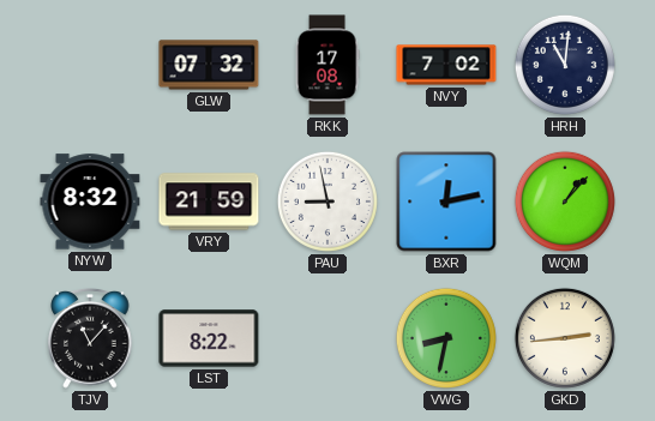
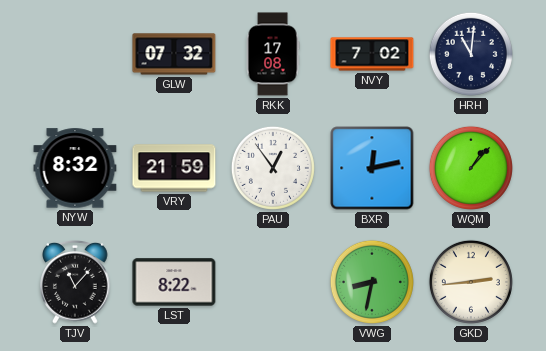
PAU: 8:58 -> 12:54 (273, 168)
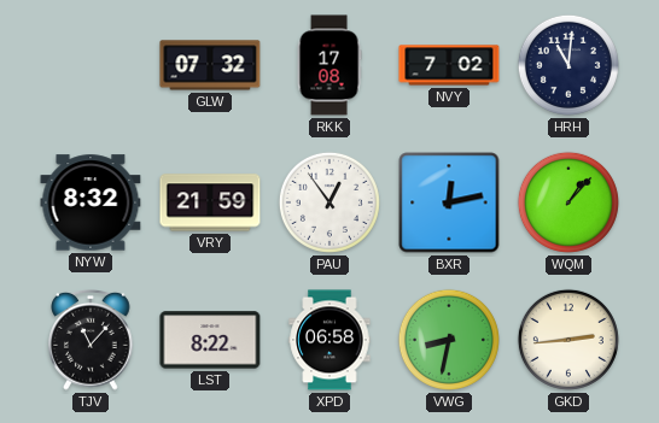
XPD: none -> 06:58 (329, 340)
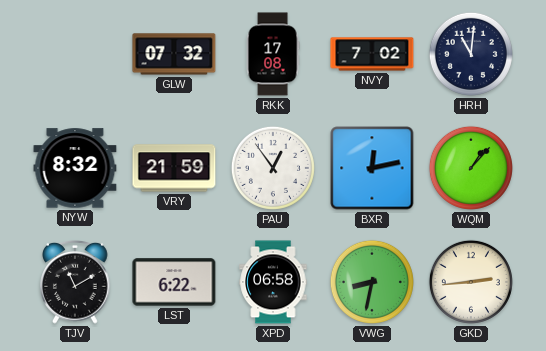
TJV: 11:07 -> 11:10 (75, 283)
LST: 8:22 -> 6:22 (174, 282)
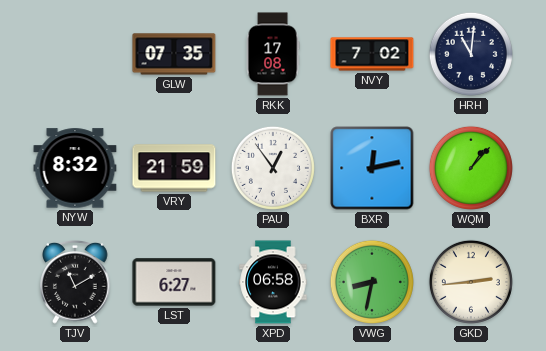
GLW: 07:32 -> 07:35 (174, 54)
LST: 6:22 -> 6:27 (174, 282)
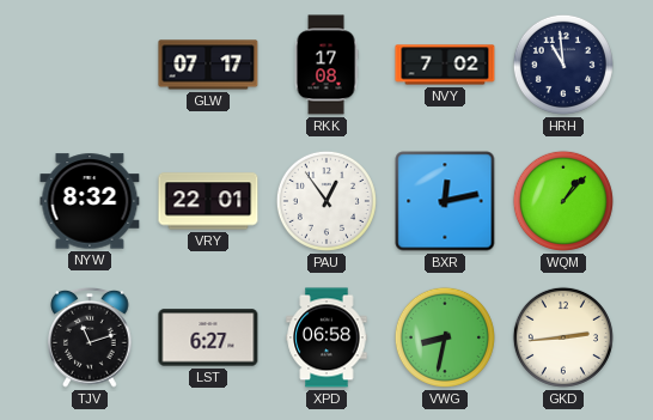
GLW: 07:35 -> 07:17 (208, 65)
HRH: 11:01 -> 10:59 (563, 65)
VRY: 21:59 -> 22:01 (208, 201)
TJV: 11:10 -> 11:12 (90, 339)
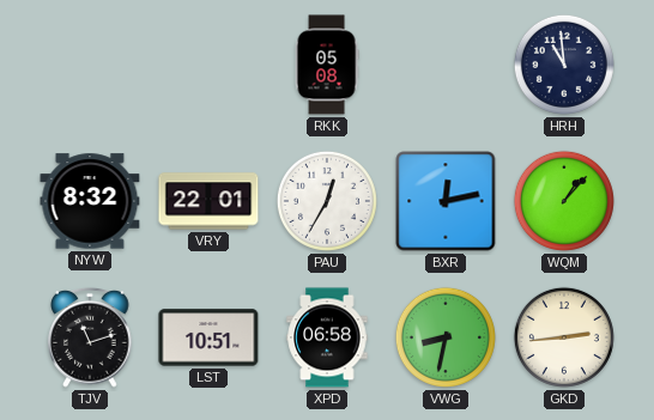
GLW: 07:17 -> none (208, 65)
RKK: 17:08 -> 05:08 (327, 65)
NVY: 7:02 -> none (445, 65)
PAU: 12:54 -> 12:35 (327, 201)
LST: 6:27 -> 10:51 (208, 337)
